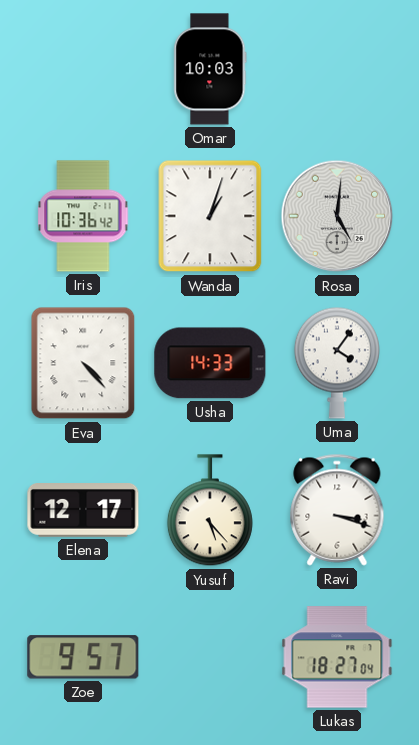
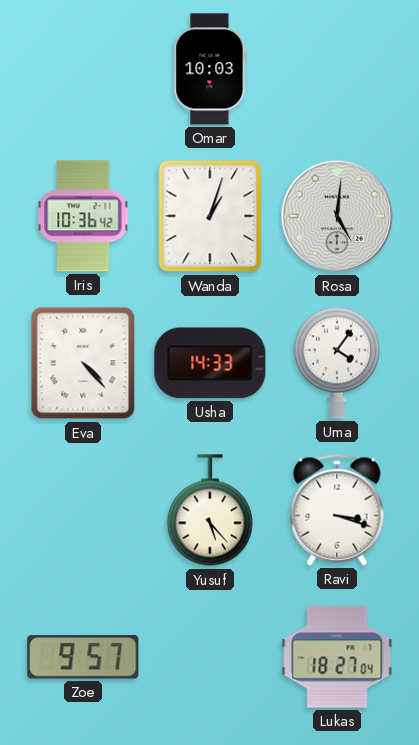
Elena: 12:17 -> none (83, 511)
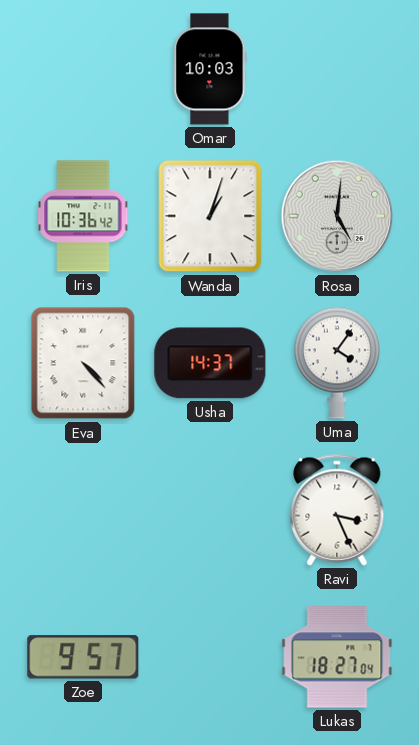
Usha: 14:33 -> 14:37 (210, 363)
Yusuf: 5:23 -> none (210, 511)
Ravi: 3:18 -> 3:26 (337, 510)
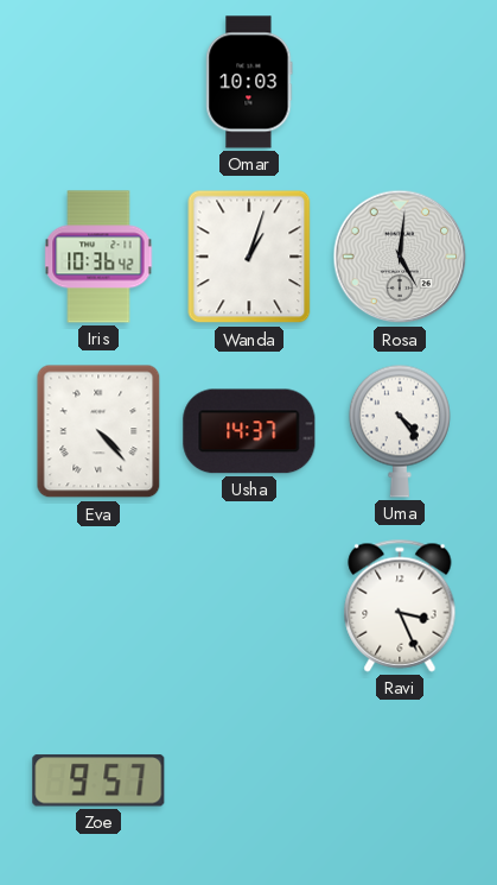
Uma: 4:06 -> 4:24 (400, 431)
Lukas: 18:27 -> none (337, 657)
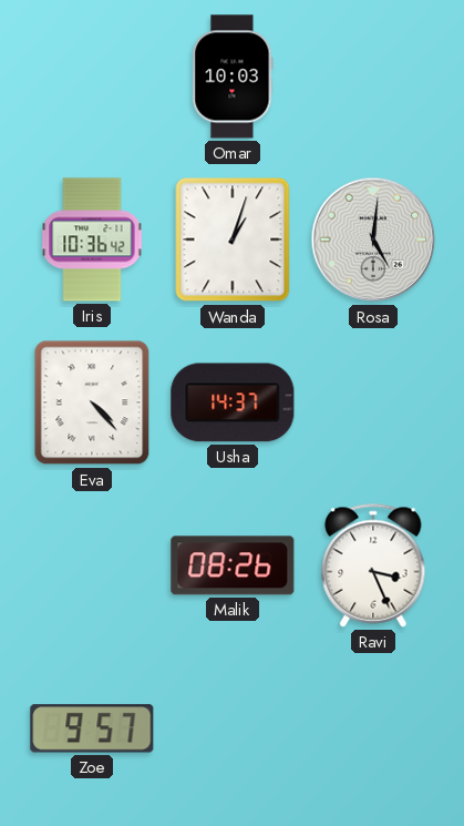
Uma: 4:24 -> none (400, 431)
Malik: none -> 08:26 (233, 565)
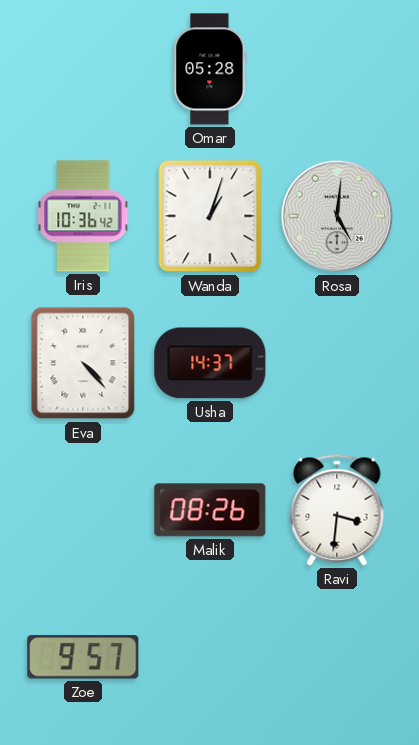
Omar: 10:03 -> 05:28 (210, 69)
Ravi: 3:26 -> 3:31 (337, 510)
